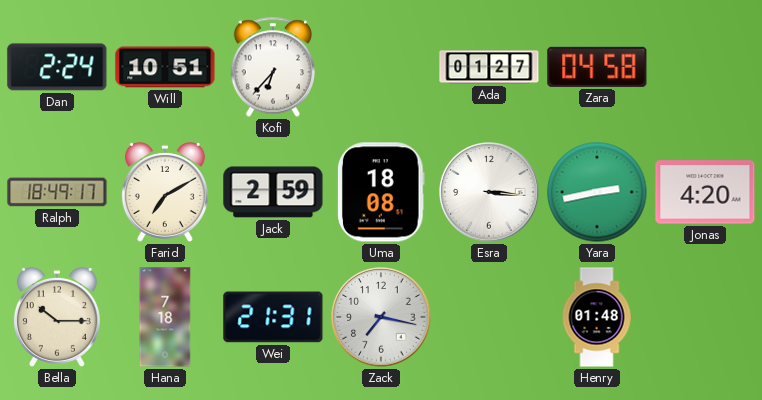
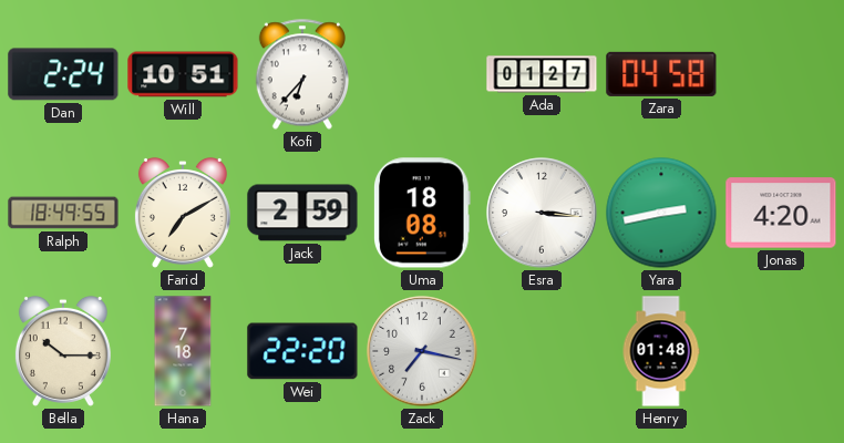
Ralph: 18:49:17 -> 18:49:55 (63, 213)
Wei: 21:31 -> 22:20 (302, 351)
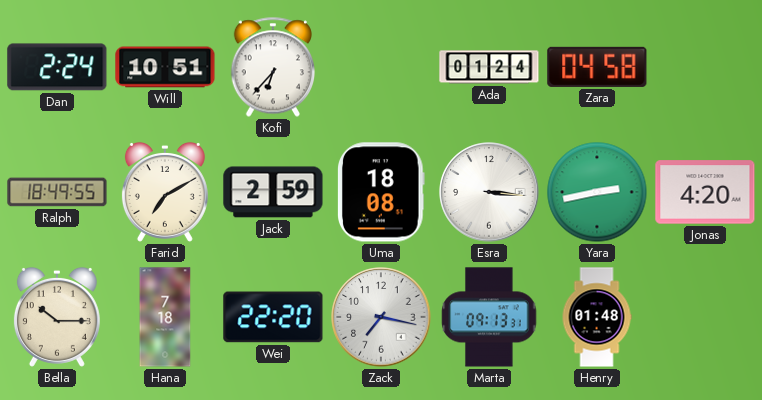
Ada: 01:27 -> 01:24 (489, 67)
Marta: none -> 09:13 (489, 317)
